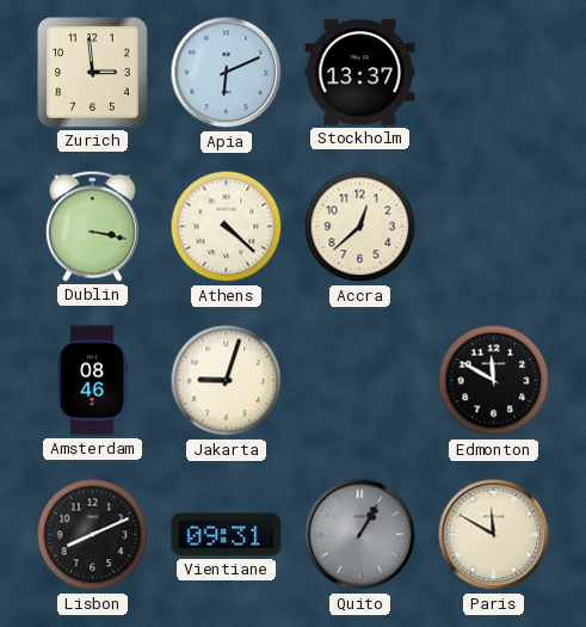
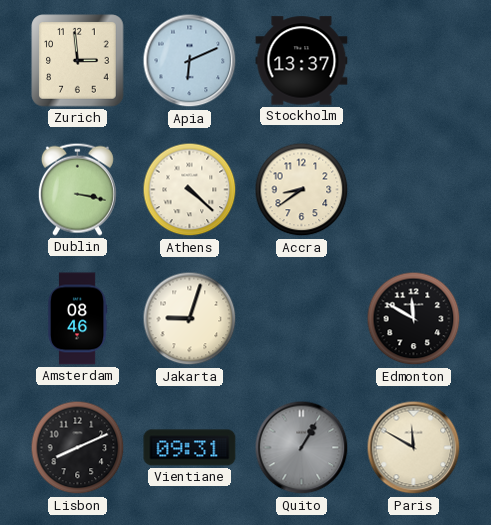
Accra: 12:38 -> 8:39 (302, 190)
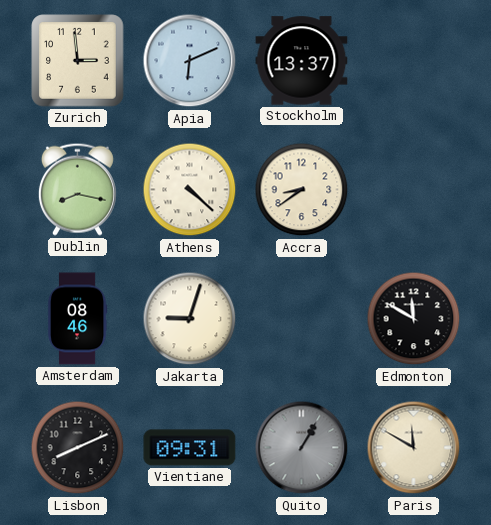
Dublin: 3:17 -> 8:17 (77, 189)
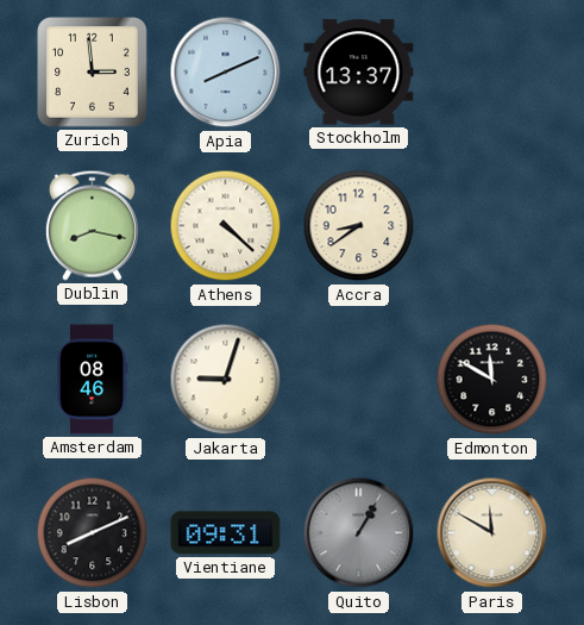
Apia: 6:11 -> 8:11 (226, 73)
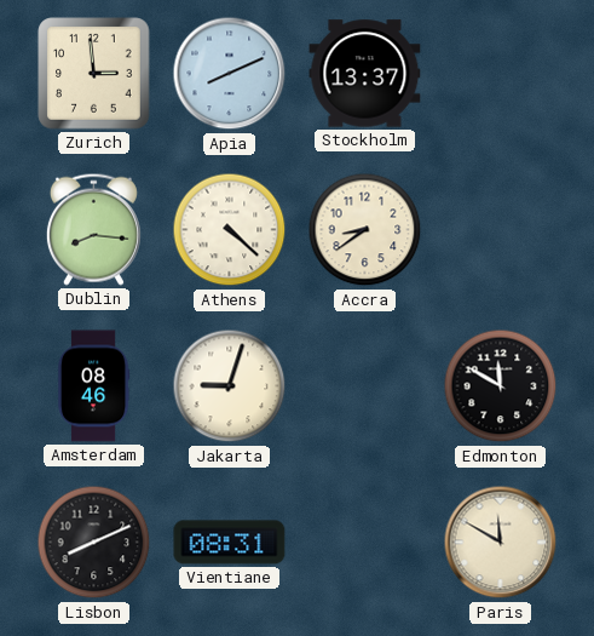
Dublin: 8:17 -> 8:16 (93, 229)
Vientiane: 09:31 -> 08:31 (230, 543)
Quito: 1:05 -> none (359, 533)
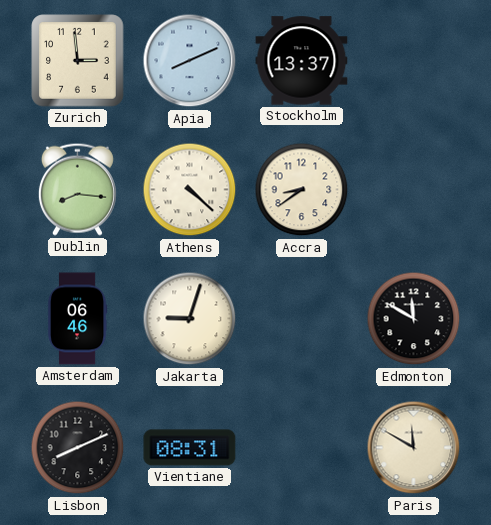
Amsterdam: 08:46 -> 06:46 (77, 319)
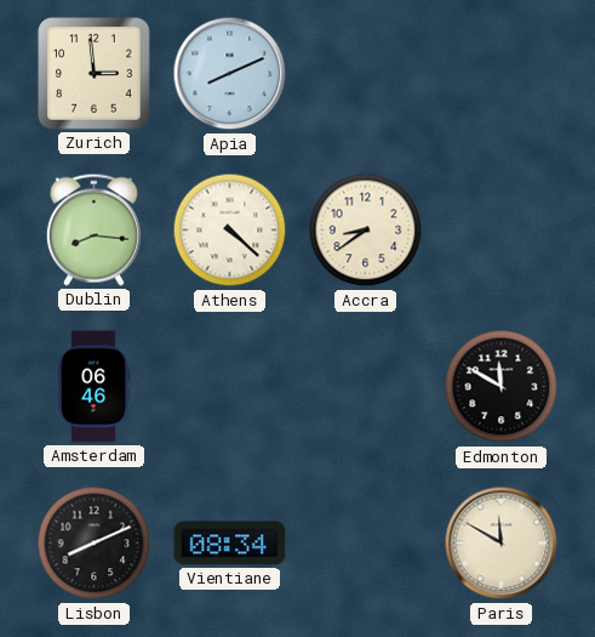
Stockholm: 13:37 -> none (302, 61)
Jakarta: 9:03 -> none (190, 319)
Vientiane: 08:31 -> 08:34 (230, 544)
